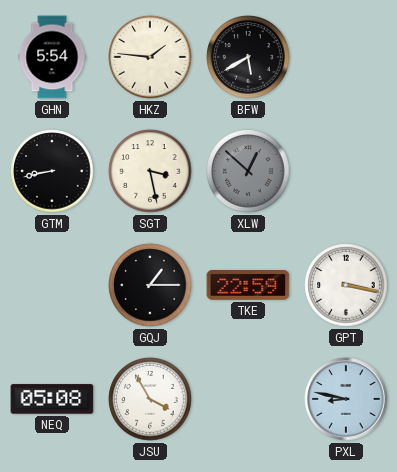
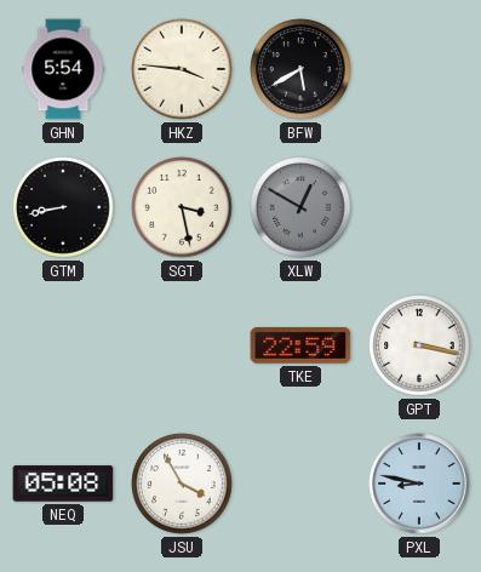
HKZ: 1:46 -> 3:46 (182, 69)
XLW: 12:52 -> 12:50 (300, 207)
GQJ: 1:15 -> none (150, 285)
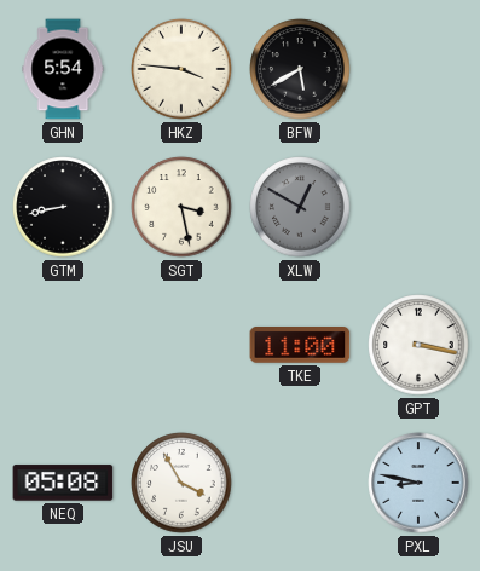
TKE: 22:59 -> 11:00 (300, 346)
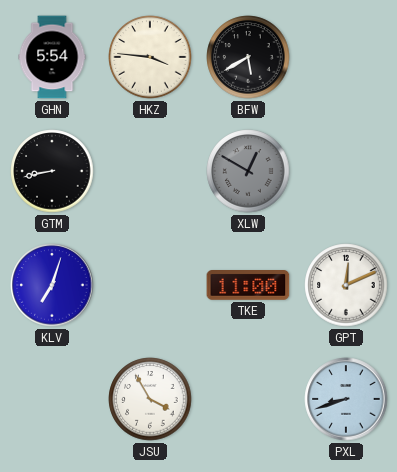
SGT: 3:28 -> none (181, 207)
KLV: none -> 7:03 (52, 285)
GPT: 3:17 -> 12:11 (346, 285)
NEQ: 05:08 -> none (63, 483)
PXL: 8:47 -> 8:42 (346, 399)
